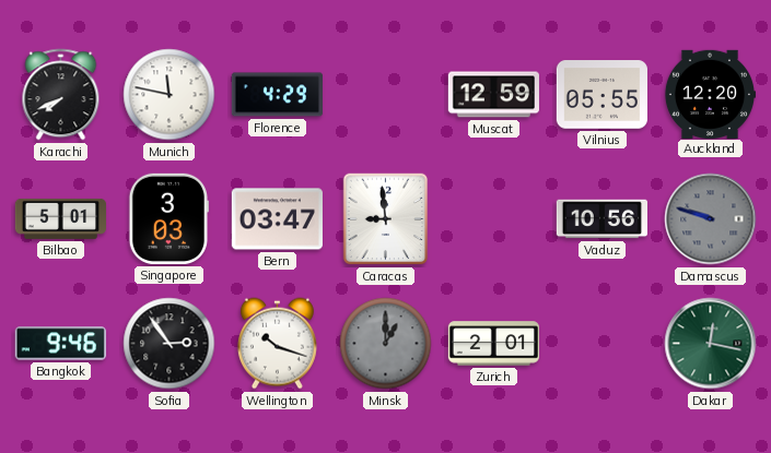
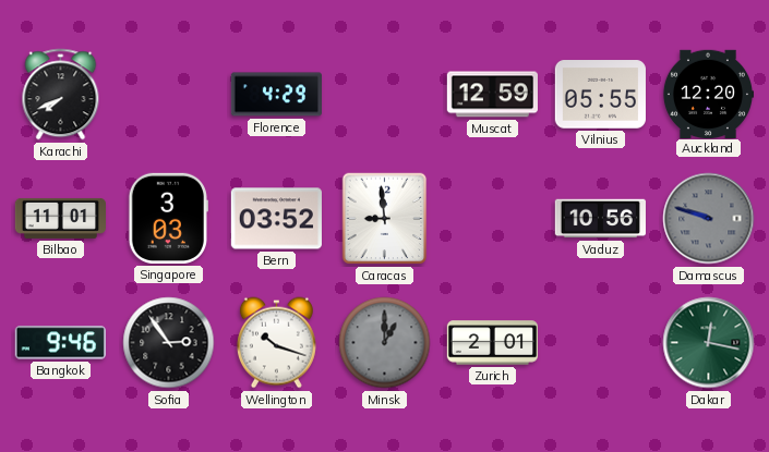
Munich: 11:47 -> none (170, 95)
Bilbao: 5:01 -> 11:01 (60, 218)
Bern: 03:47 -> 03:52 (276, 219)
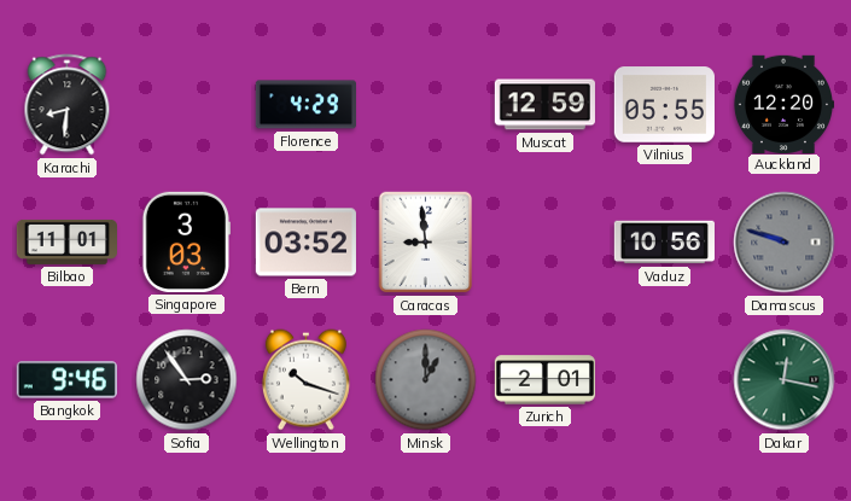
Karachi: 7:41 -> 8:31 (68, 105)
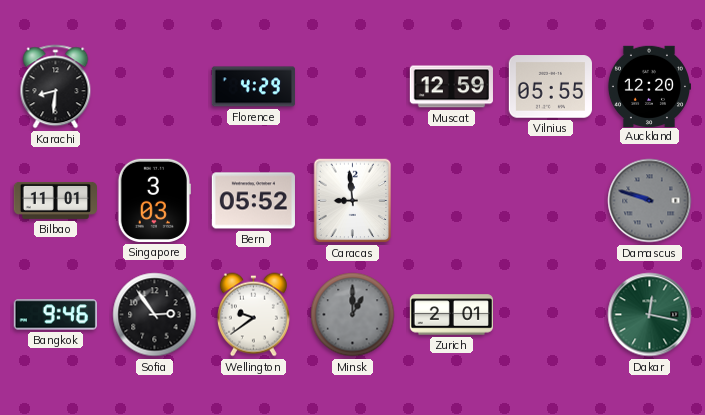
Bern: 03:52 -> 05:52 (253, 201)
Vaduz: 10:56 -> none (664, 243)
Wellington: 10:18 -> 9:39 (253, 315)
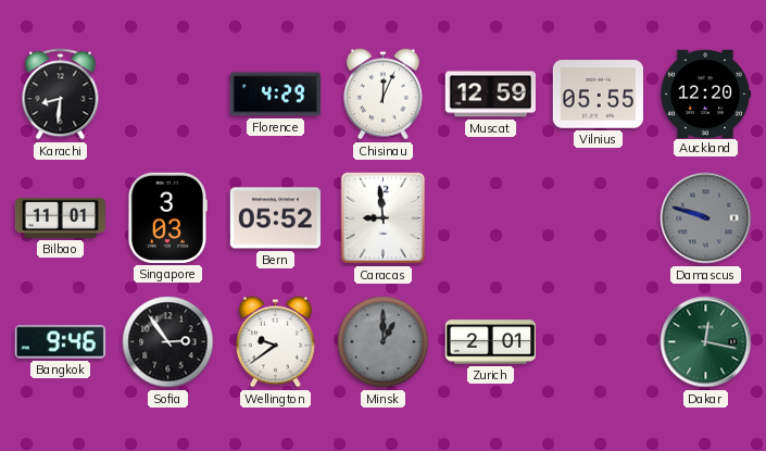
Chisinau: none -> 12:04 (382, 95)
